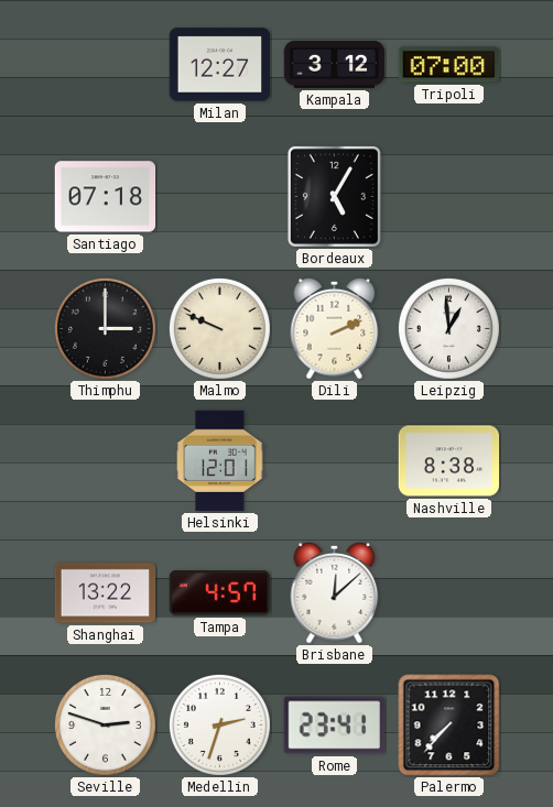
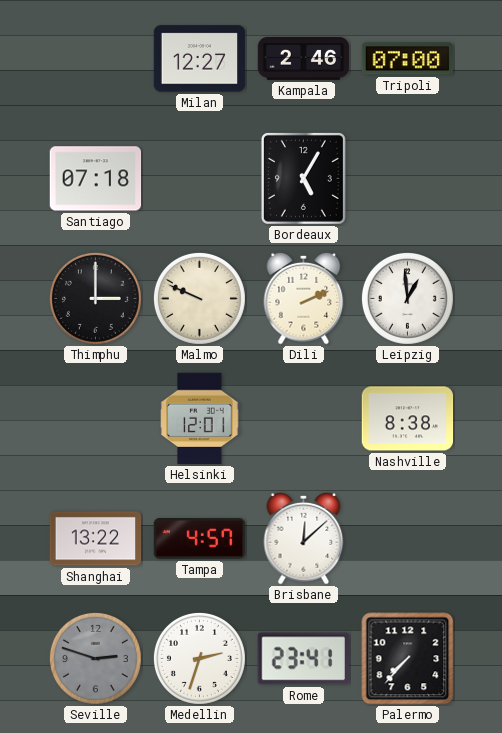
Kampala: 3:12 -> 2:46 (304, 58)
Seville dial: white -> grey (95, 658)
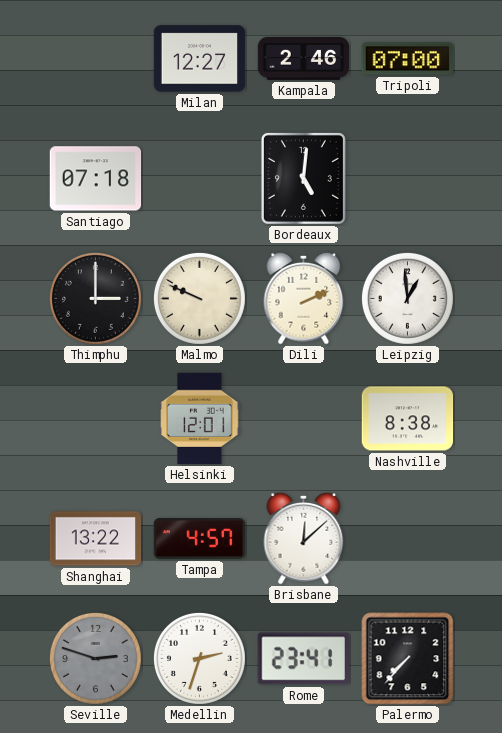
Bordeaux: 5:05 -> 5:01 (303, 178)
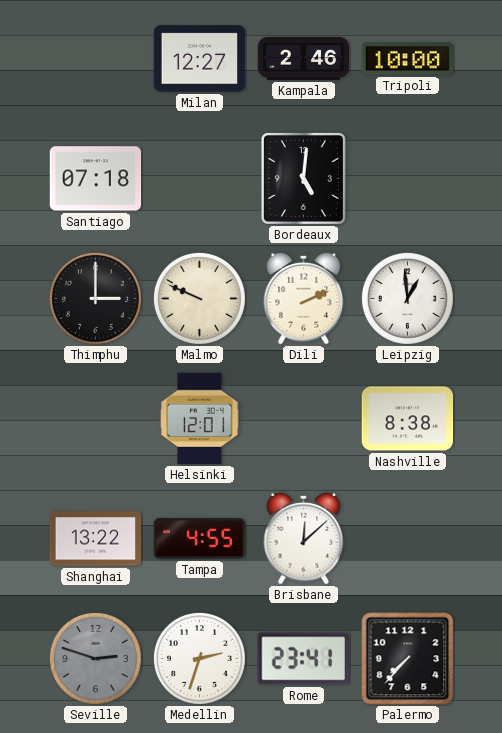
Tripoli: 07:00 -> 10:00 (408, 59)
Tampa: 4:57 -> 4:55 (200, 539)
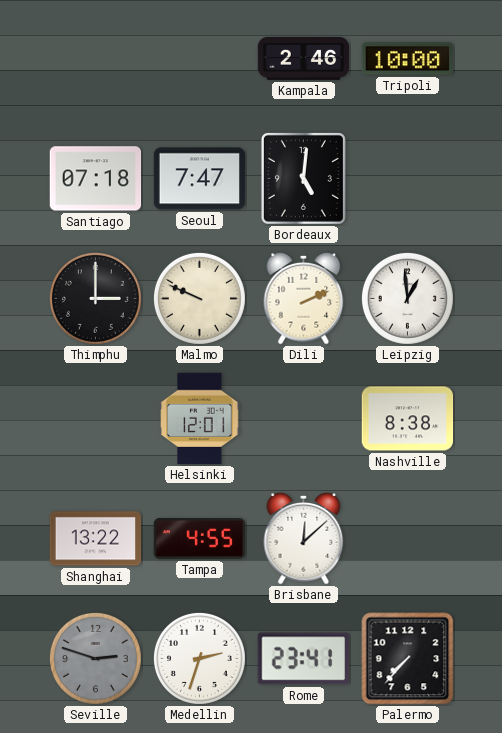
Milan: 12:27 -> none (200, 59)
Seoul: none -> 7:47 (200, 179)
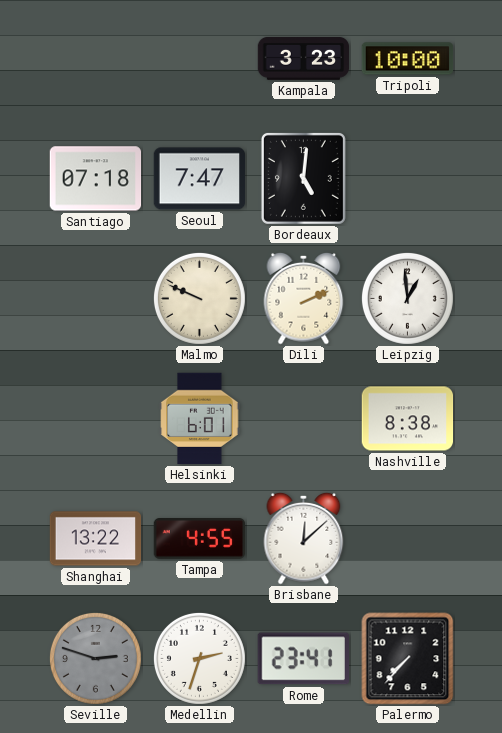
Kampala: 2:46 -> 3:23 (304, 58)
Thimphu: 3:00 -> none (95, 298)
Helsinki: 12:01 -> 6:01 (200, 419)
